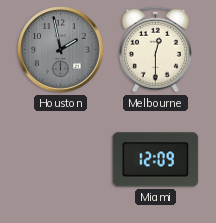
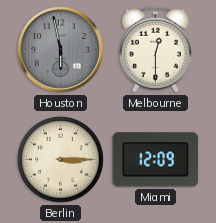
Houston: 1:58 -> 5:58 (61, 50)
Berlin: none -> 3:15 (61, 160)
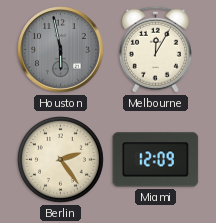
Melbourne: 12:30 -> 12:05 (155, 49)
Berlin: 3:15 -> 2:24 (61, 160)
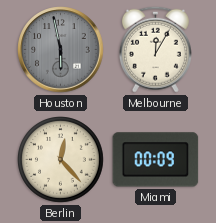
Berlin: 2:24 -> 12:23 (61, 160)
Miami: 12:09 -> 00:09 (156, 160)
